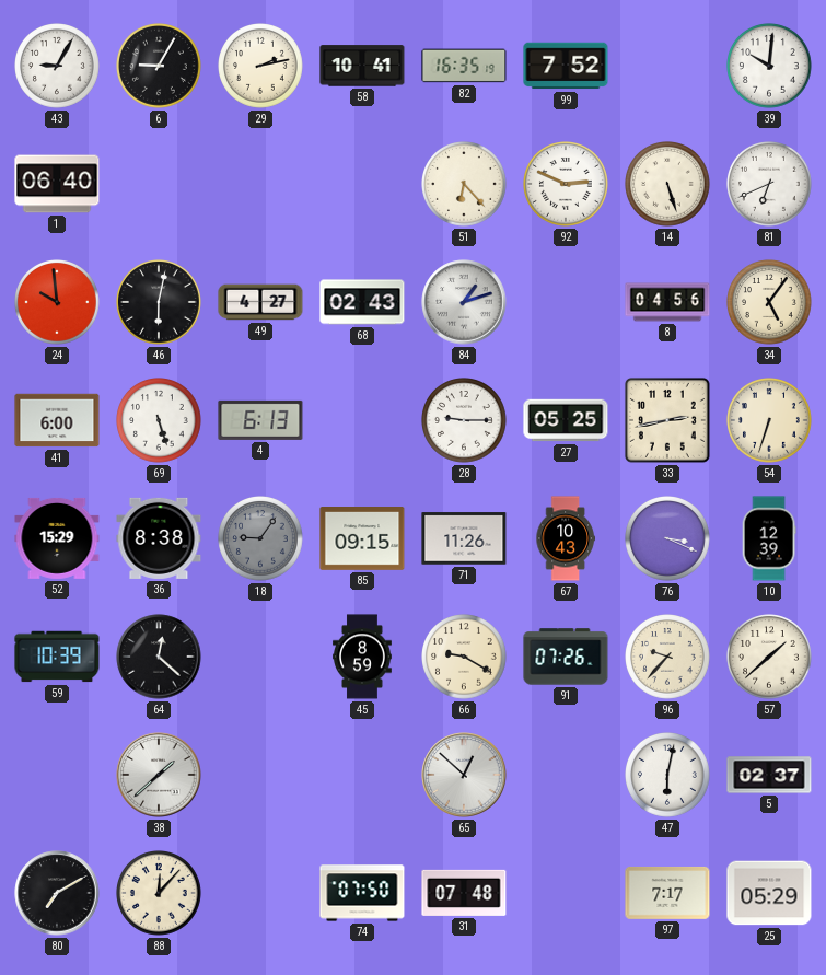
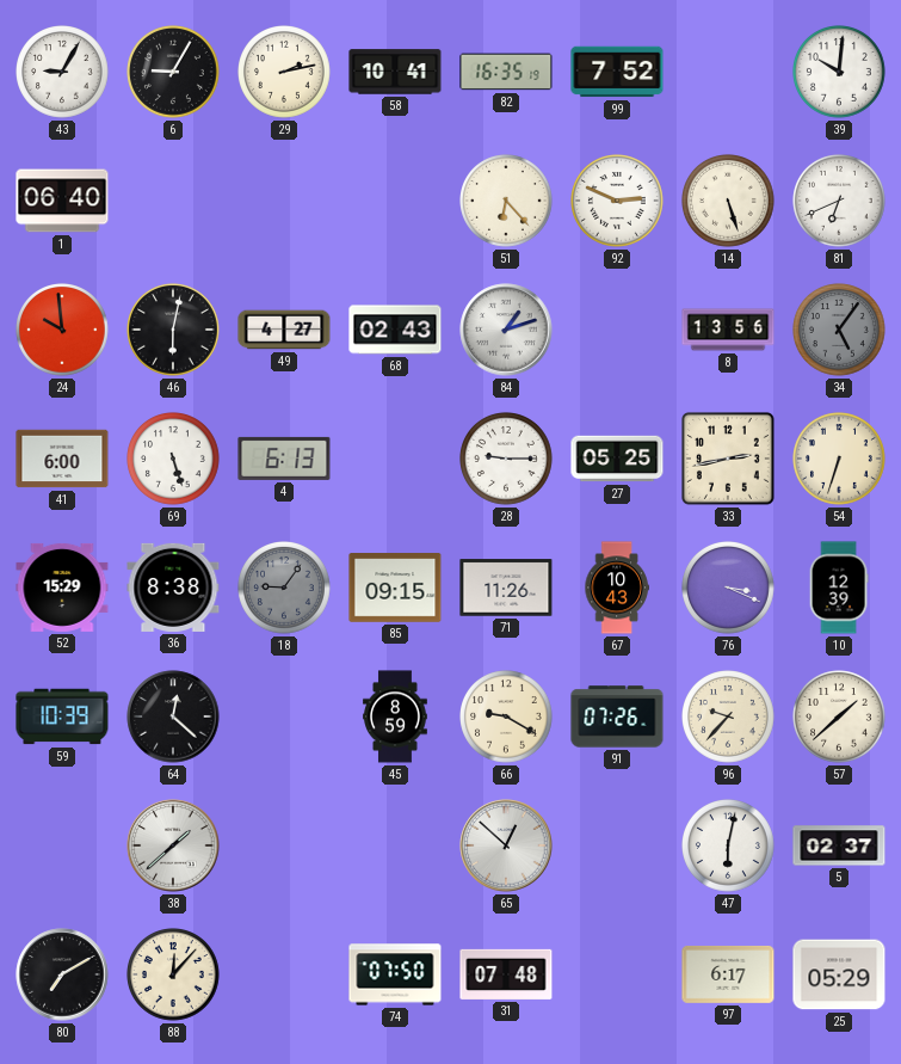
8: 04:56 -> 13:56 (728, 330)
34 dial: cream -> grey (840, 331)
97: 7:17 -> 6:17 (728, 974)
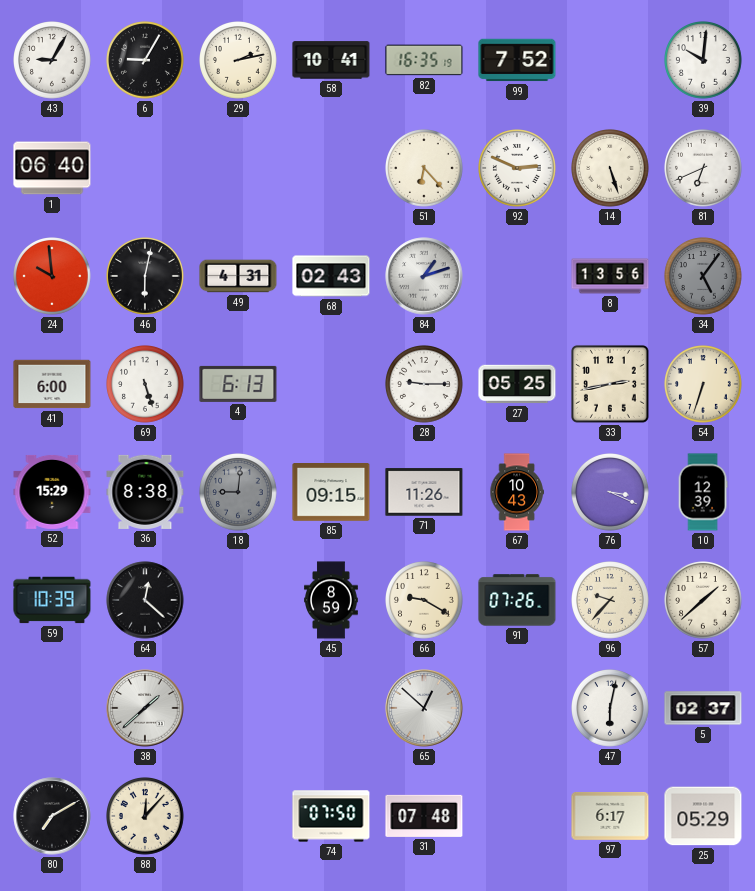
49: 4:27 -> 4:31 (238, 276)
18: 9:06 -> 9:01 (239, 493)
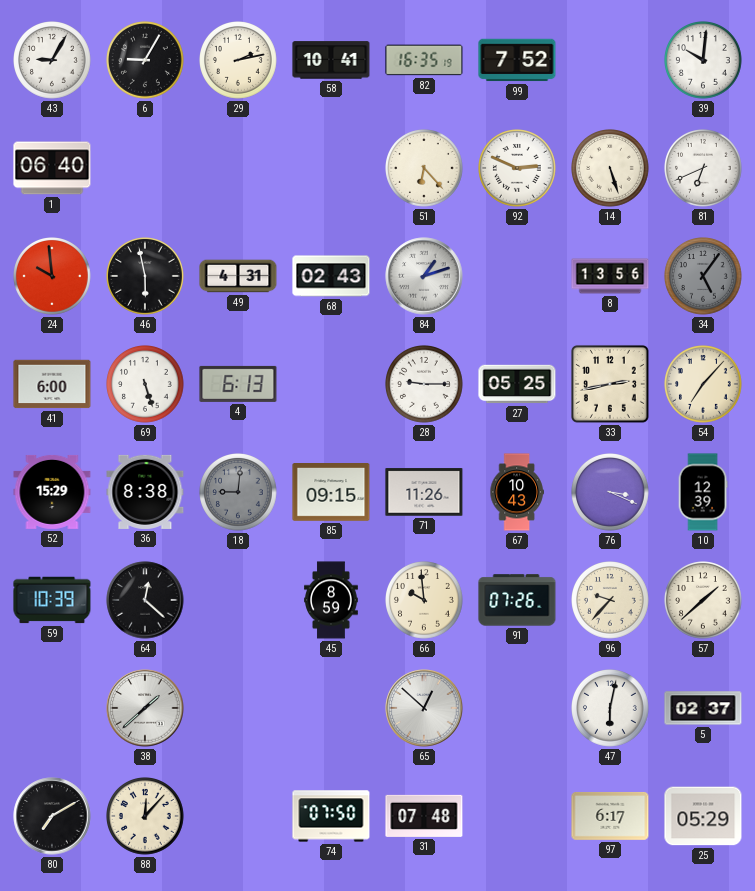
46: 6:02 -> 5:58 (146, 277)
54: 6:33 -> 7:07 (704, 385)
66: 9:20 -> 9:59 (425, 601)
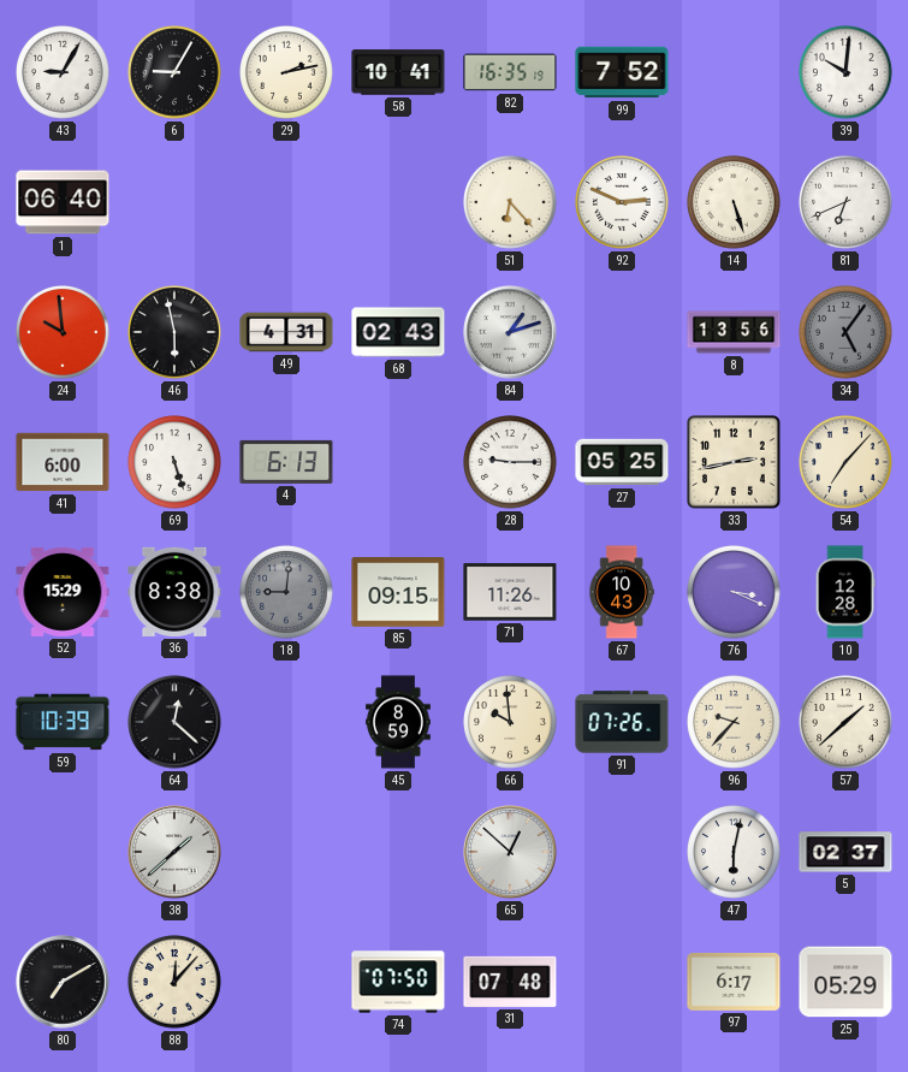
10: 12:39 -> 12:28 (845, 592)
